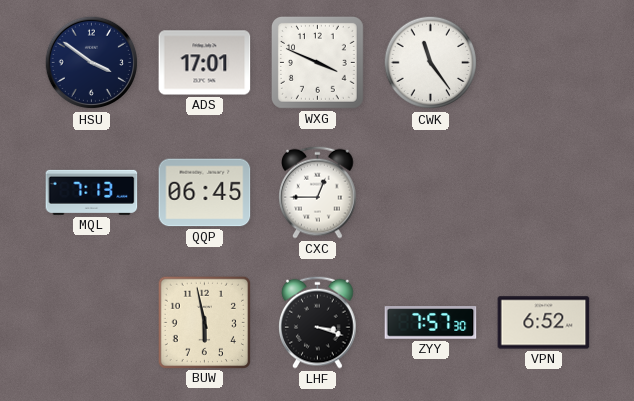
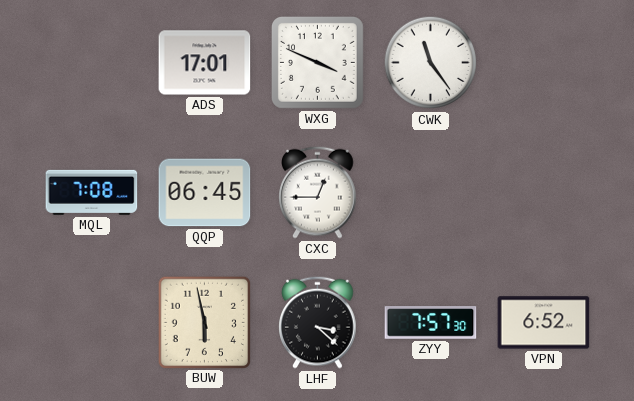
HSU: 3:51 -> none (92, 63)
MQL: 7:13 -> 7:08 (92, 192)
LHF: 3:18 -> 3:22 (318, 322)
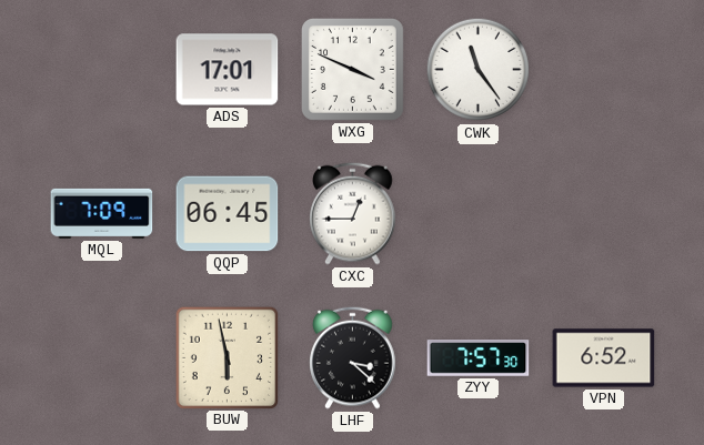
MQL: 7:08 -> 7:09 (102, 213)
